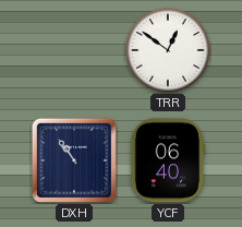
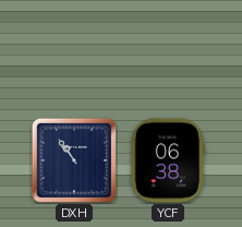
TRR: 12:51 -> none (168, 50)
YCF: 06:40 -> 06:38 (168, 160)
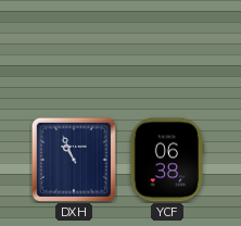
DXH: 10:54 -> 10:56 (74, 160)
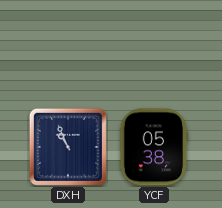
YCF: 06:38 -> 05:38 (154, 147)
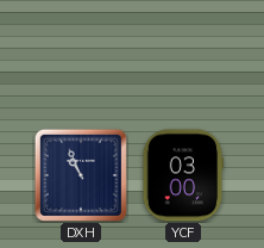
YCF: 05:38 -> 03:00 (183, 175)
